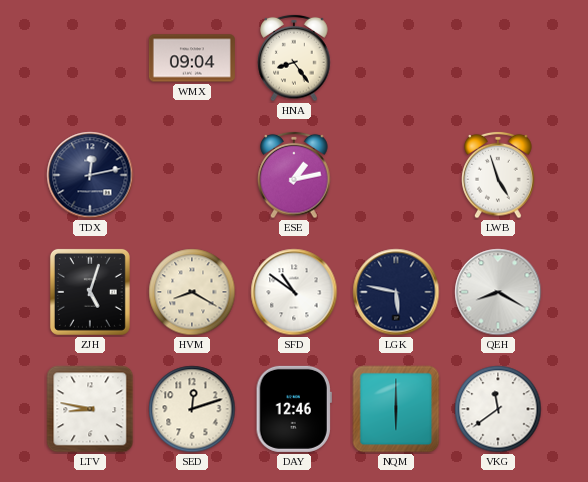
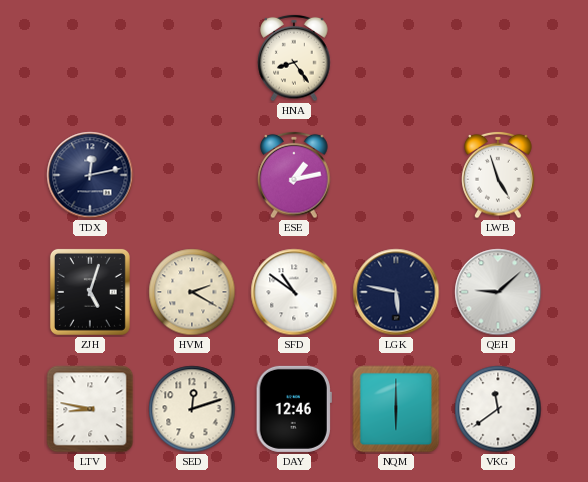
WMX: 09:04 -> none (192, 58)
HVM: 8:20 -> 2:20 (192, 292)
QEH: 8:20 -> 9:08 (498, 292)
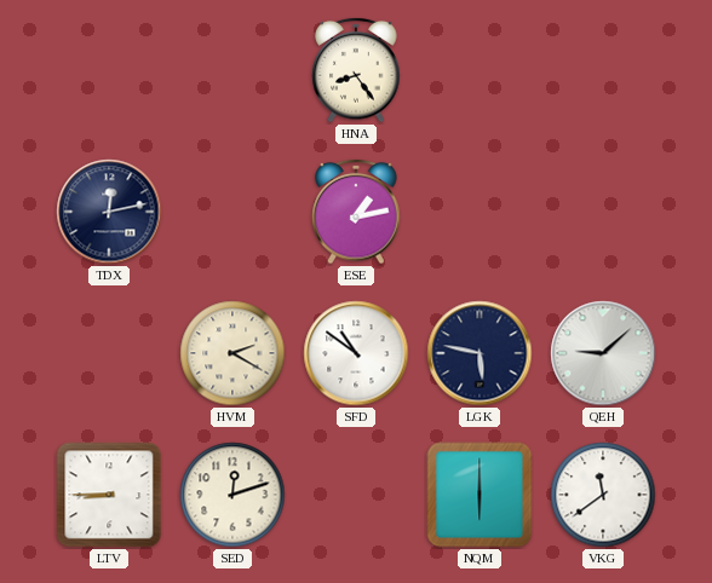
LWB: 4:57 -> none (498, 175)
ZJH: 5:03 -> none (90, 292)
LTV: 8:47 -> 8:45 (109, 495)
DAY: 12:46 -> none (294, 409)
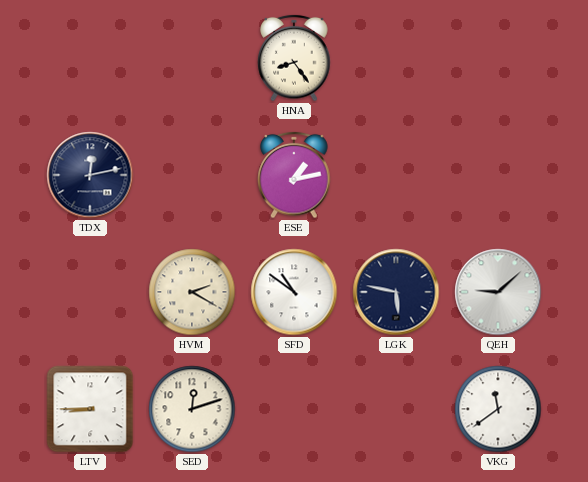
NQM: 6:00 -> none (480, 495)
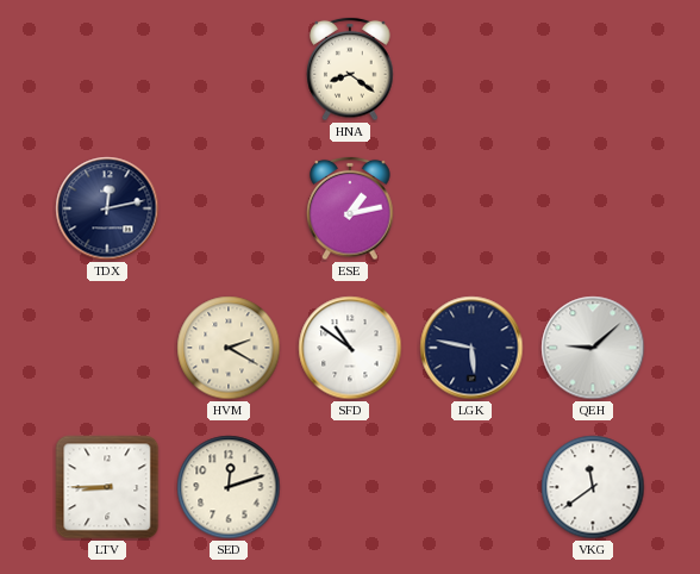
HNA: 8:24 -> 8:21 (350, 69)
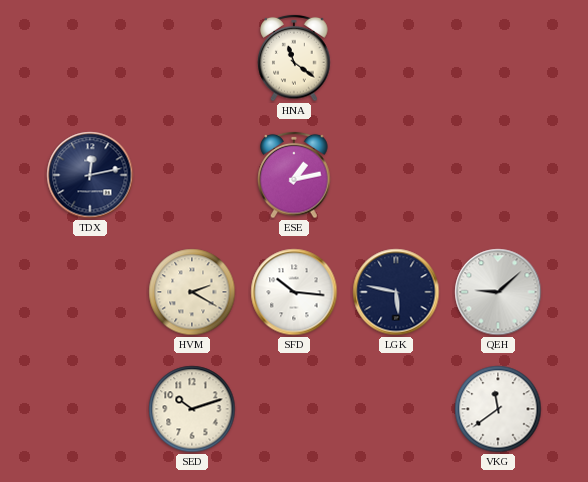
HNA: 8:21 -> 11:21 (294, 58)
SFD: 10:51 -> 10:16 (294, 292)
LTV: 8:45 -> none (107, 487)
SED: 12:12 -> 10:12 (192, 409)
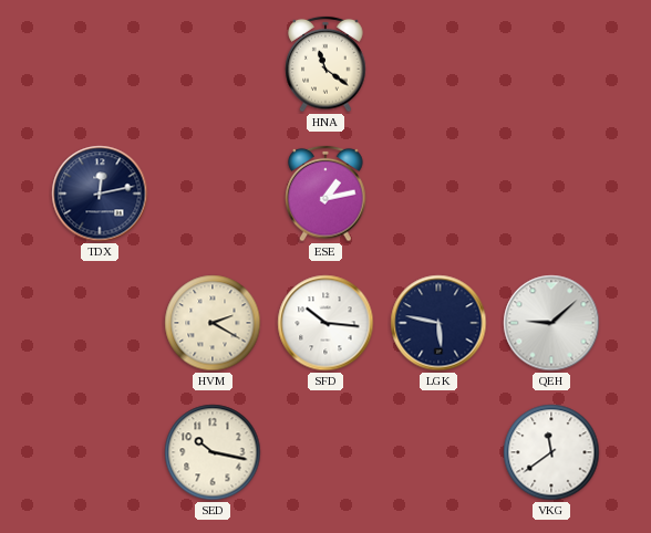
SED: 10:12 -> 10:17 (213, 452)
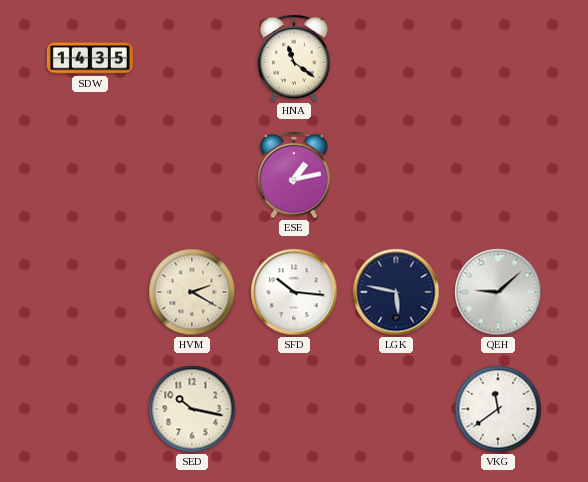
SDW: none -> 14:35 (90, 58)
TDX: 12:13 -> none (100, 194)
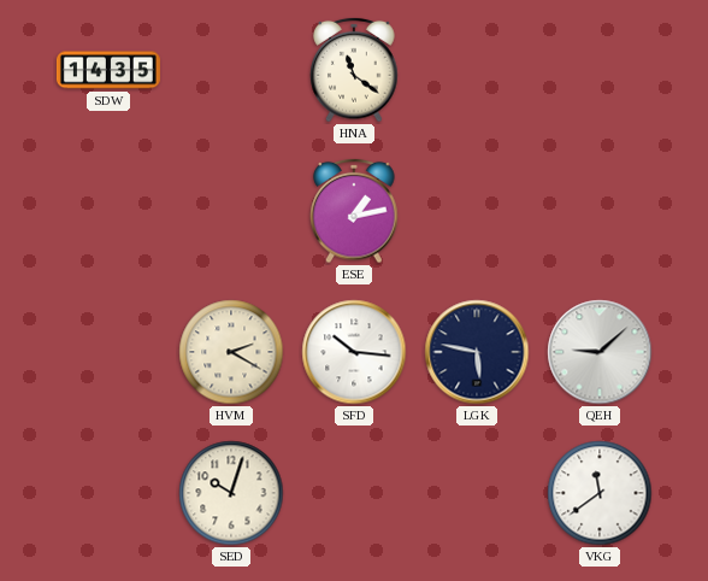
SED: 10:17 -> 10:03 (231, 493)
